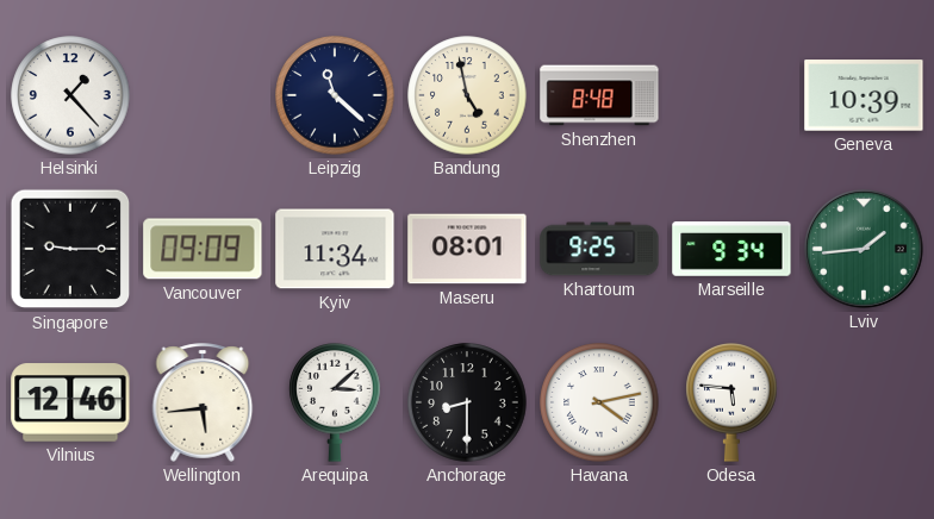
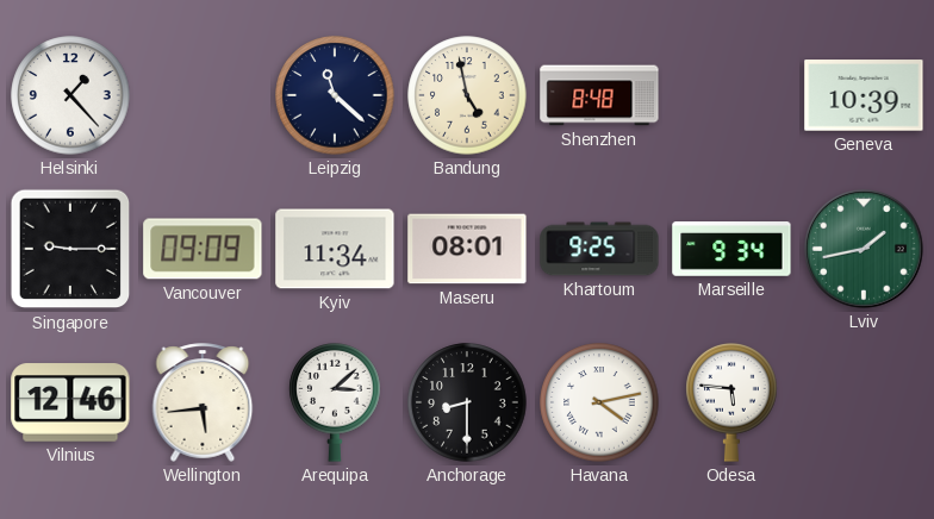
Lviv: 1:44 -> 1:43 (865, 250)
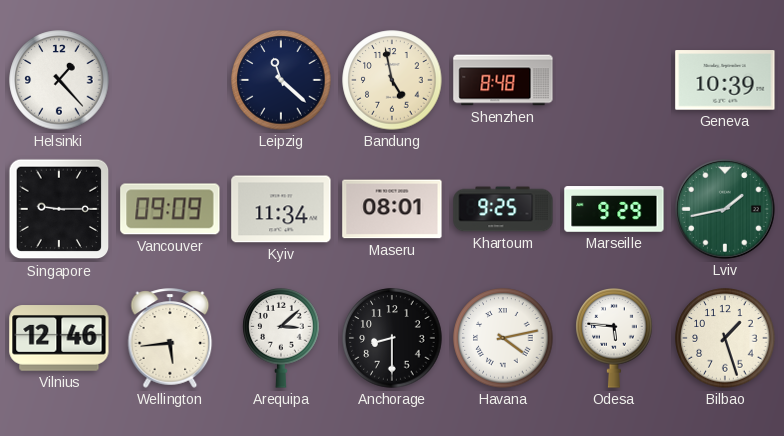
Marseille: 9:34 -> 9:29 (614, 209)
Bilbao: none -> 1:27 (725, 338)
